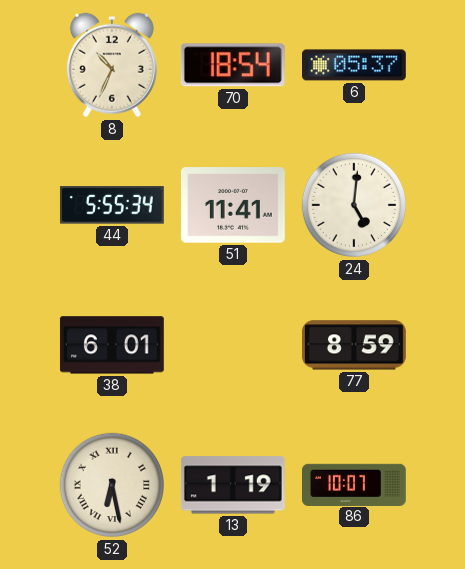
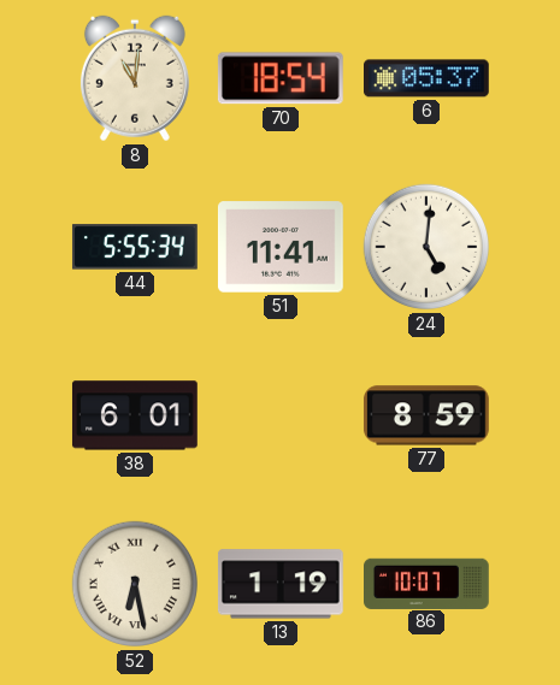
8: 10:34 -> 11:01 (135, 78)
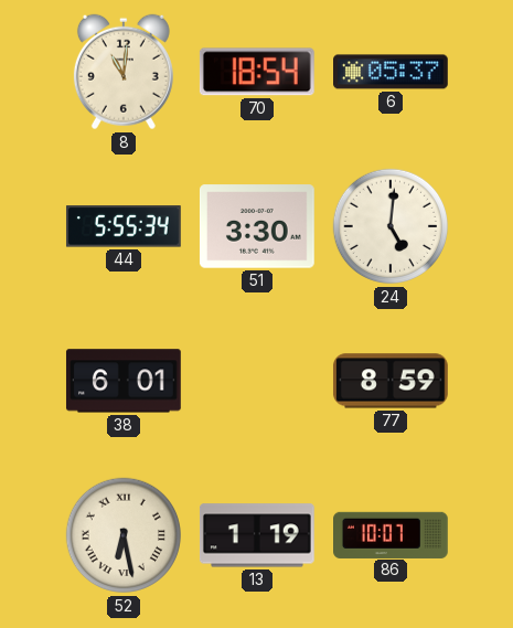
51: 11:41 -> 3:30 (257, 226)
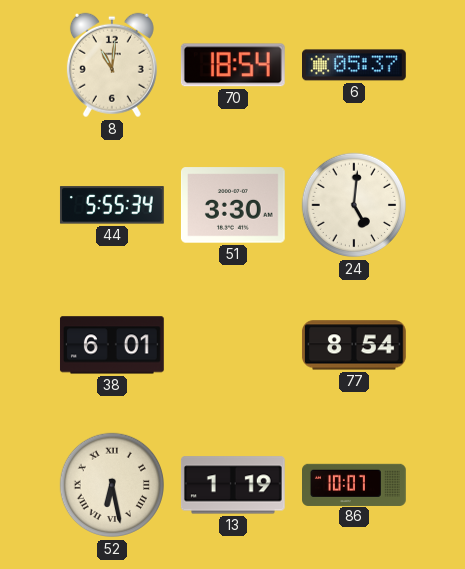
77: 8:59 -> 8:54 (354, 345)
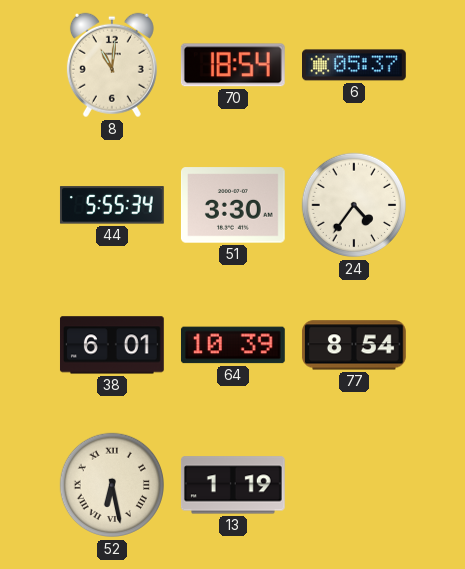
24: 5:01 -> 4:36 (354, 205)
64: none -> 10:39 (233, 345)
86: 10:07 -> none (355, 484)
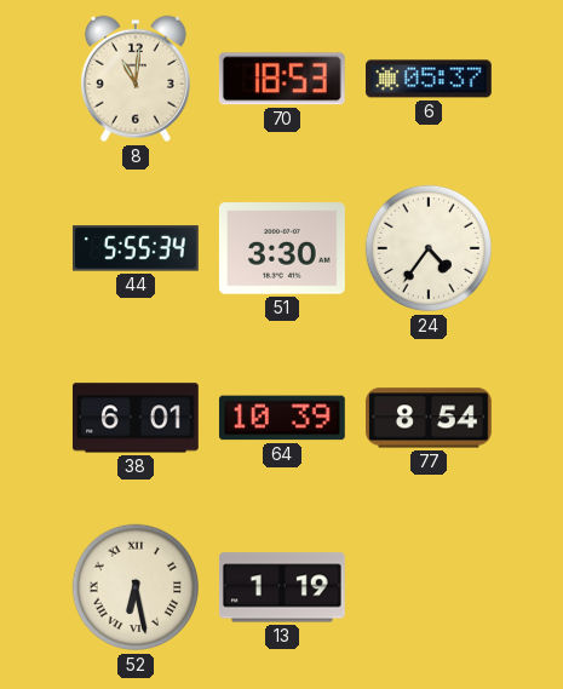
70: 18:54 -> 18:53 (282, 79)
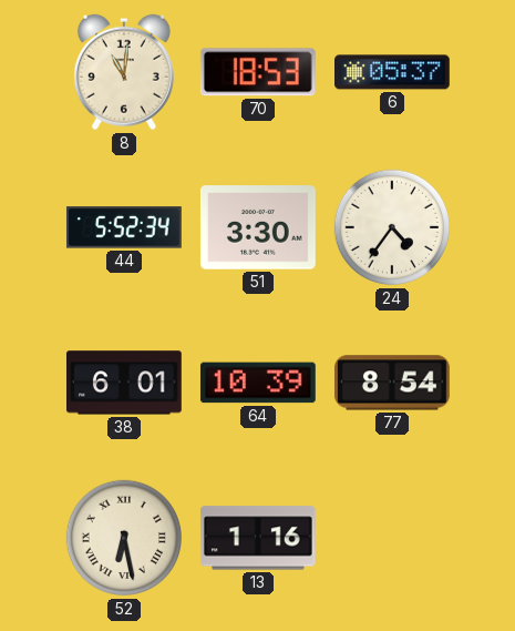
44: 5:55 -> 5:52 (124, 227)
13: 1:19 -> 1:16 (258, 538)
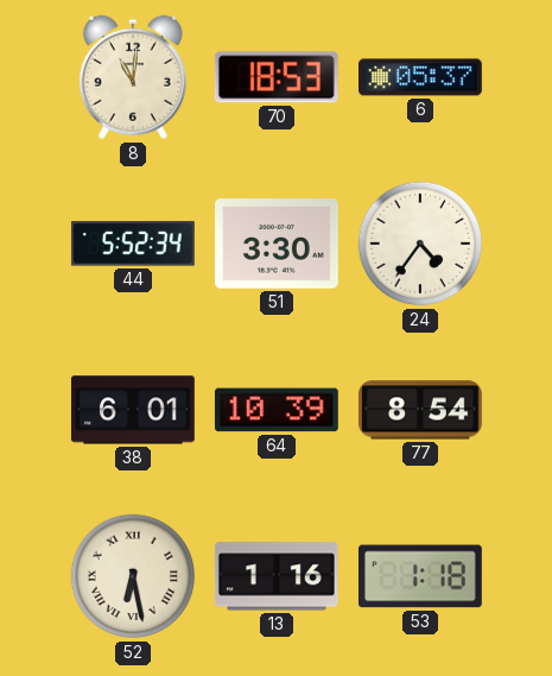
53: none -> 1:18 (420, 576)
